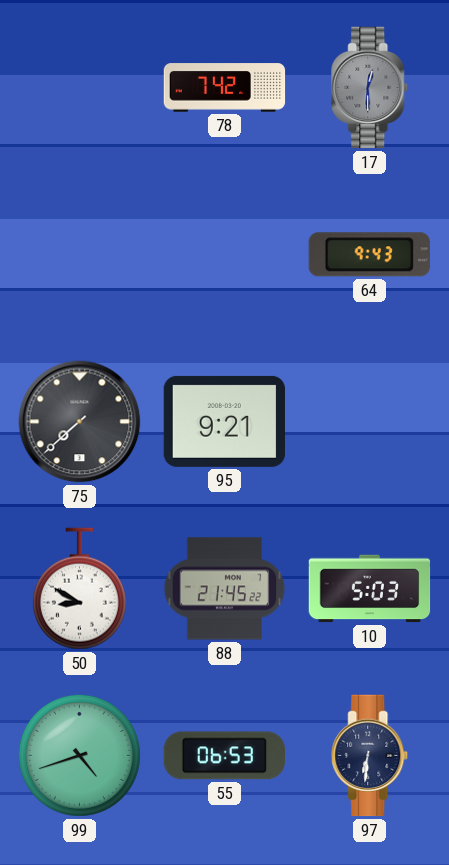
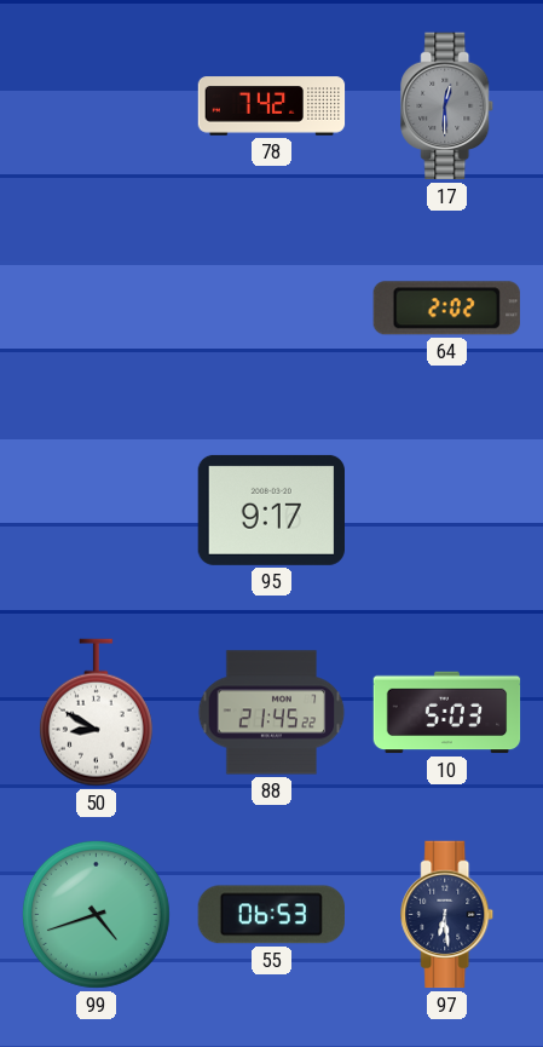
64: 9:43 -> 2:02 (446, 309)
75: 7:38 -> none (80, 422)
95: 9:21 -> 9:17 (271, 510)
97: 6:31 -> 6:29 (447, 915)
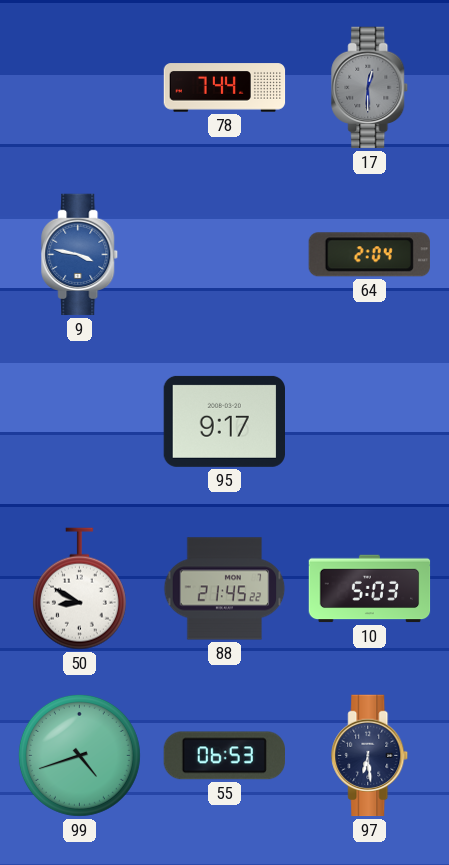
78: 7:42 -> 7:44 (225, 88)
9: none -> 3:47 (80, 255)
64: 2:02 -> 2:04 (369, 255)
